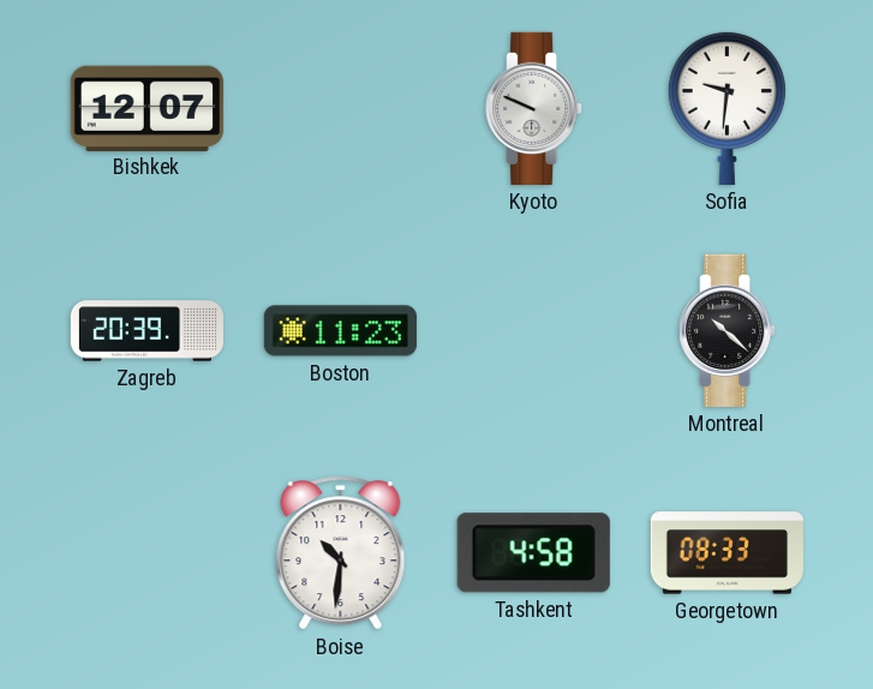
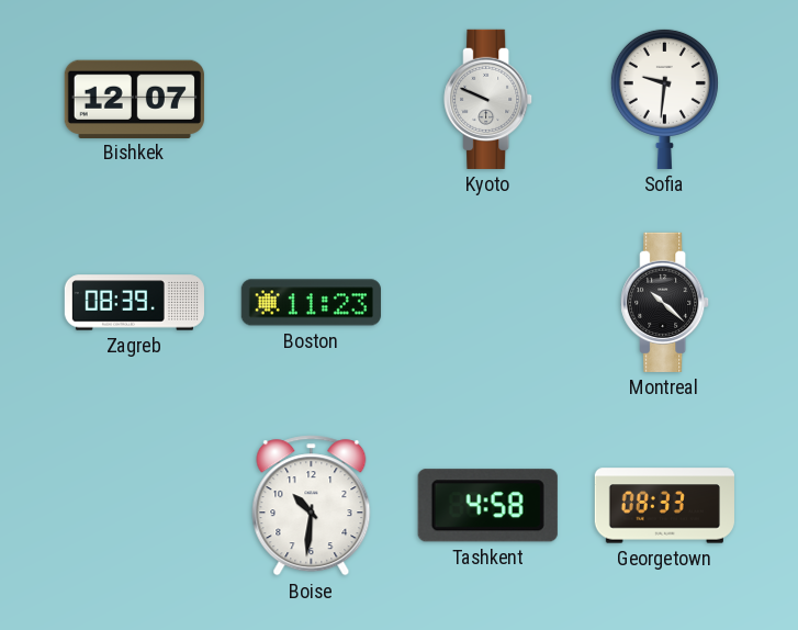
Zagreb: 20:39 -> 08:39 (134, 303)
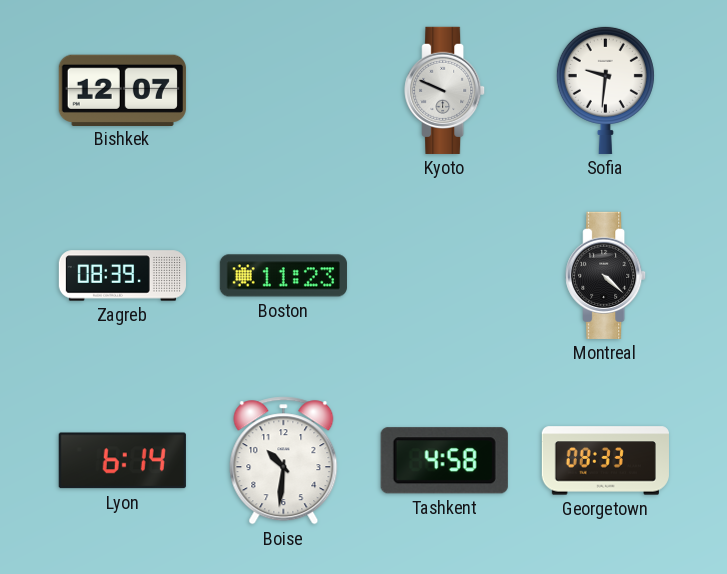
Montreal: 10:22 -> 4:22 (606, 275)
Lyon: none -> 6:14 (122, 461)
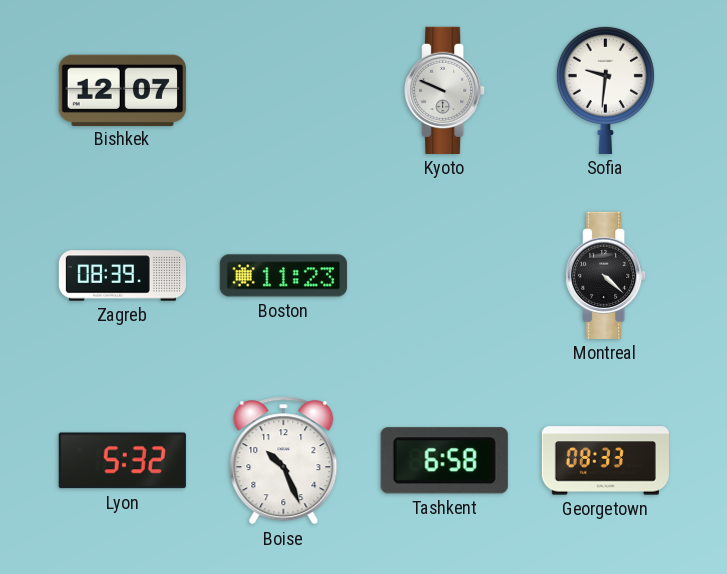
Lyon: 6:14 -> 5:32 (122, 461)
Boise: 10:31 -> 10:26 (284, 461)
Tashkent: 4:58 -> 6:58 (444, 461)
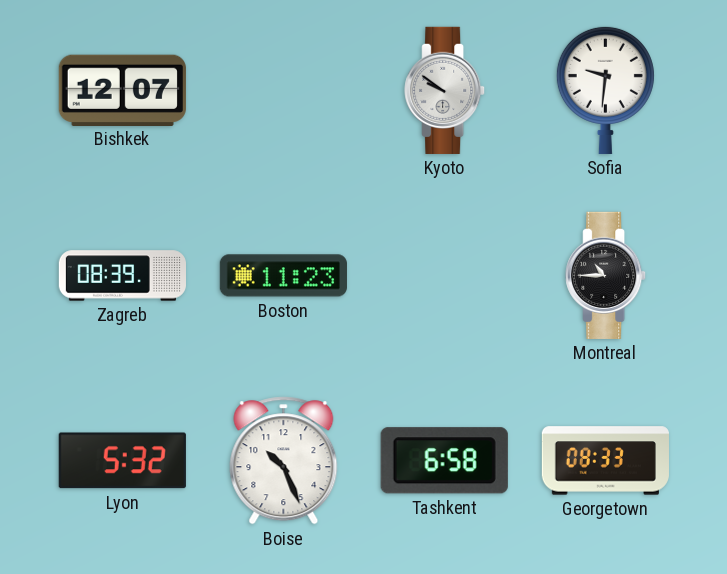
Kyoto: 9:49 -> 9:51 (445, 90)
Montreal: 4:22 -> 10:45 (606, 275)
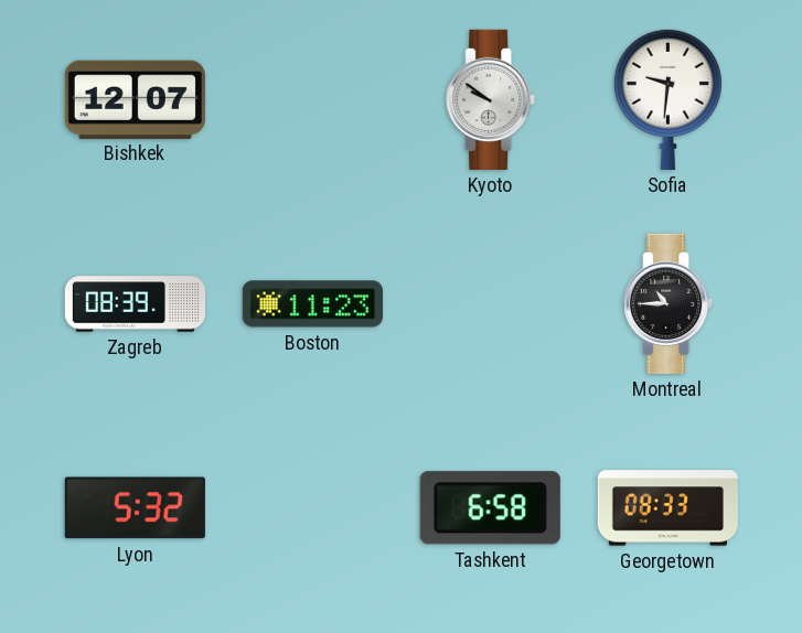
Boise: 10:26 -> none (284, 461)
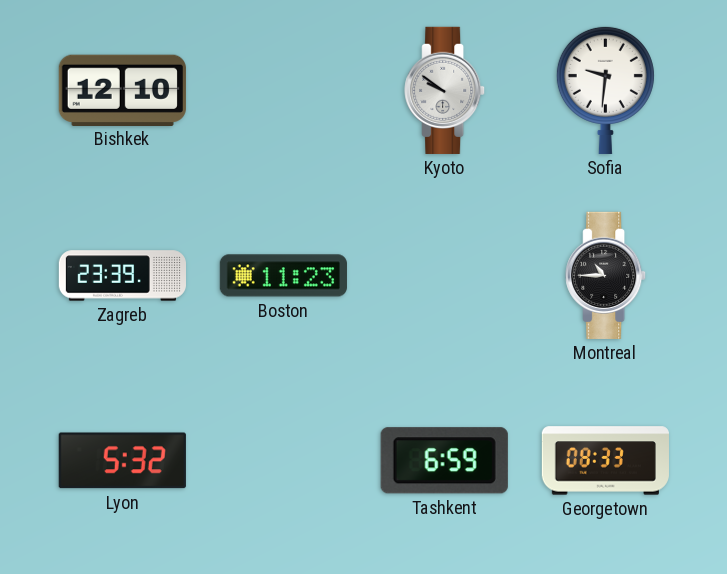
Bishkek: 12:07 -> 12:10 (122, 90)
Zagreb: 08:39 -> 23:39 (122, 276)
Tashkent: 6:58 -> 6:59 (444, 461)
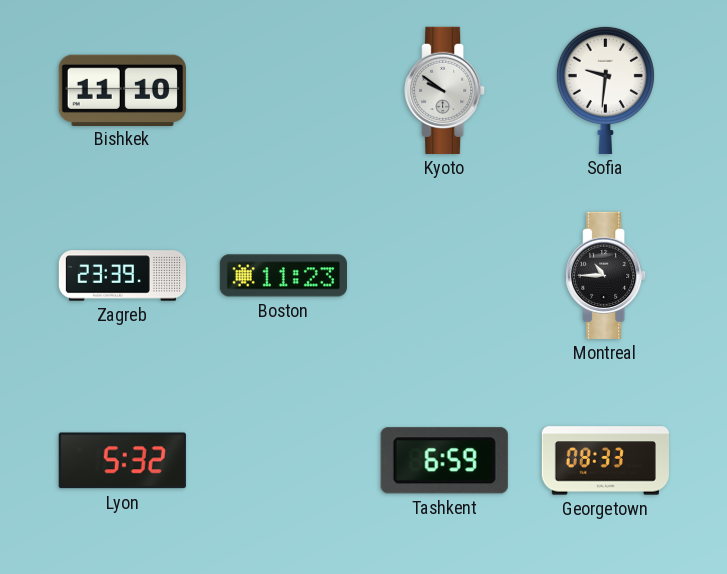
Bishkek: 12:10 -> 11:10 (122, 90)
